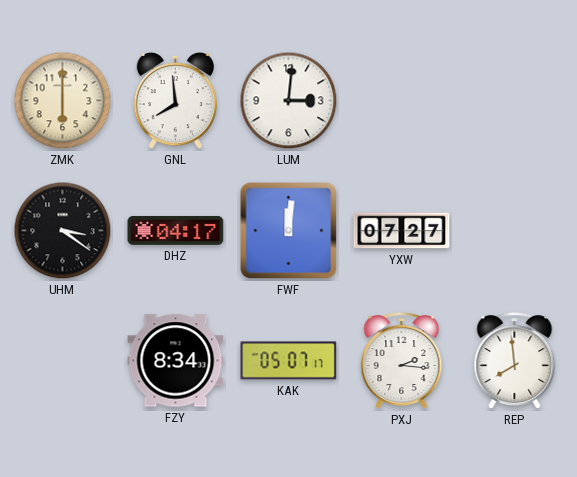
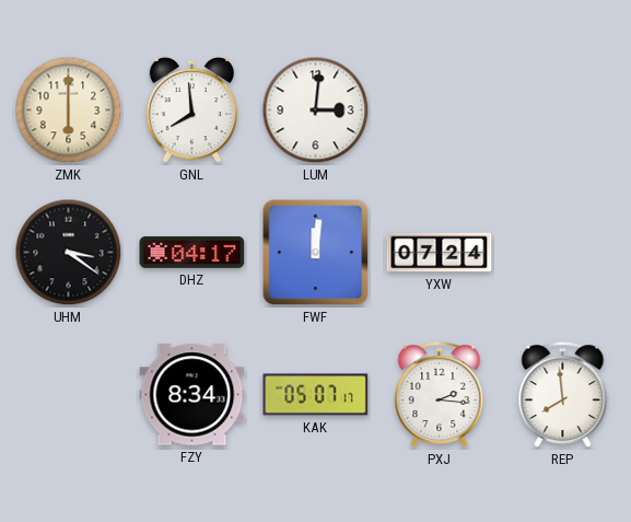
YXW: 07:27 -> 07:24 (440, 253)
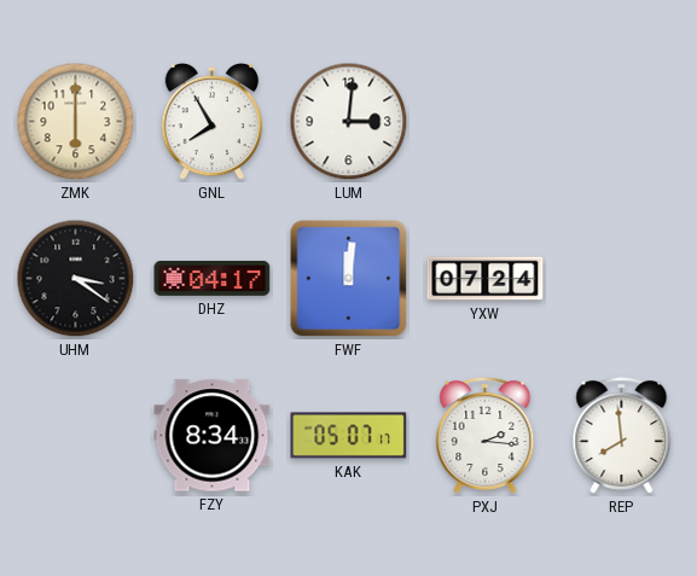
GNL: 7:59 -> 7:55 (211, 122)
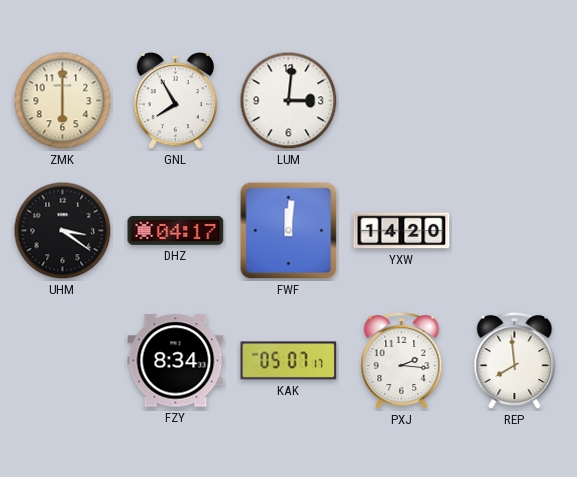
YXW: 07:24 -> 14:20 (402, 231)
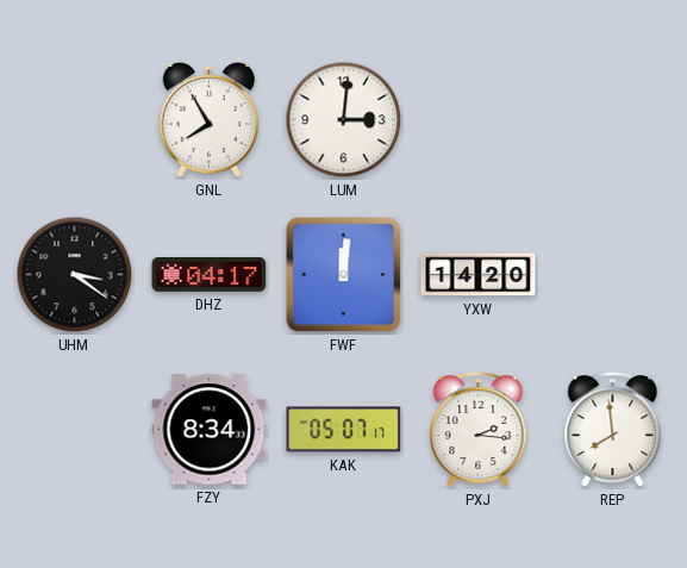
ZMK: 6:00 -> none (63, 101)
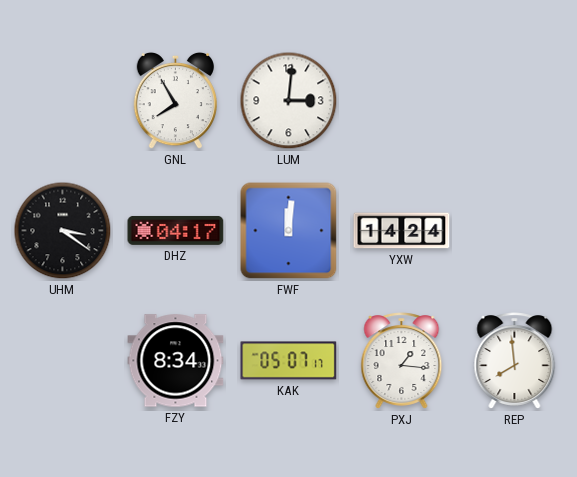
YXW: 14:20 -> 14:24 (402, 231)
PXJ: 2:16 -> 1:16 (402, 361)
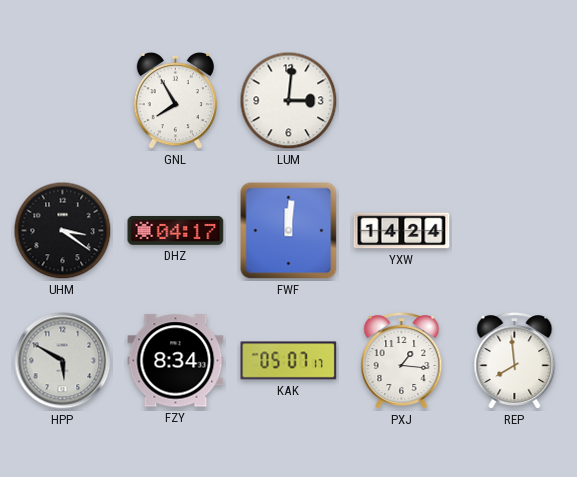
HPP: none -> 5:50 (63, 361)
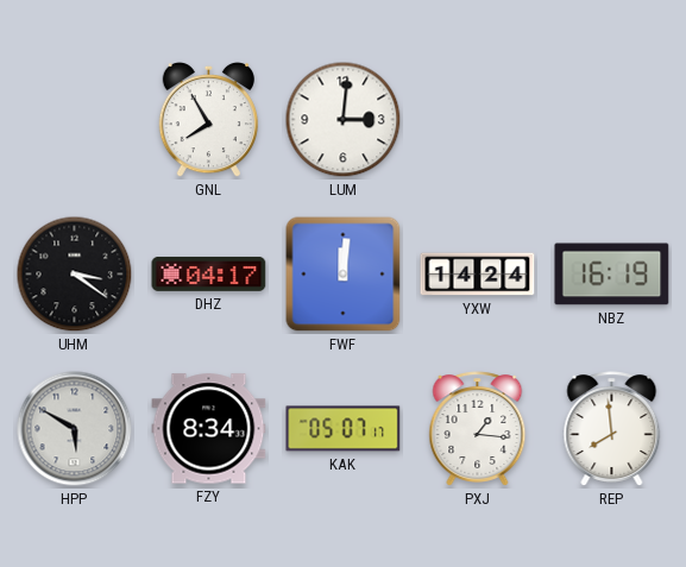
NBZ: none -> 16:19 (612, 275)
